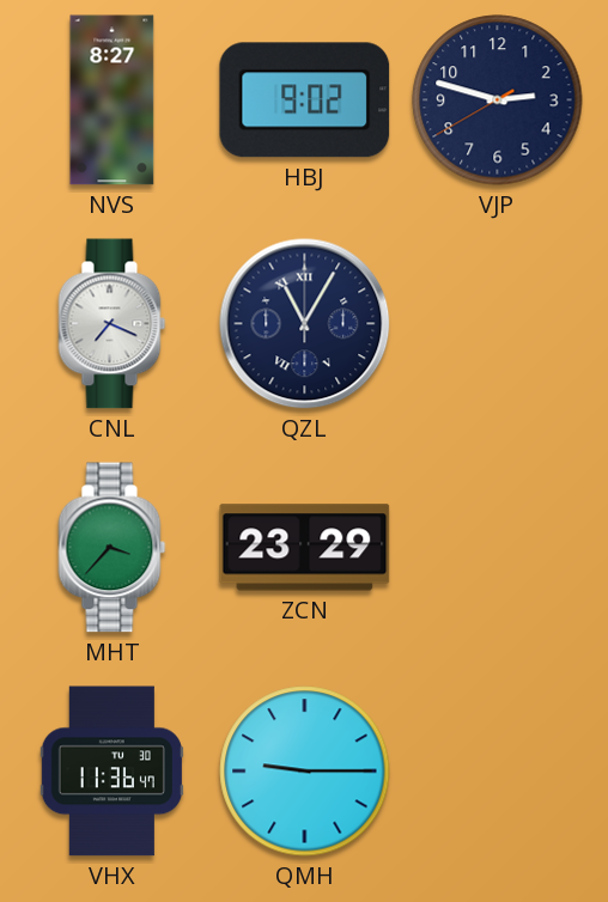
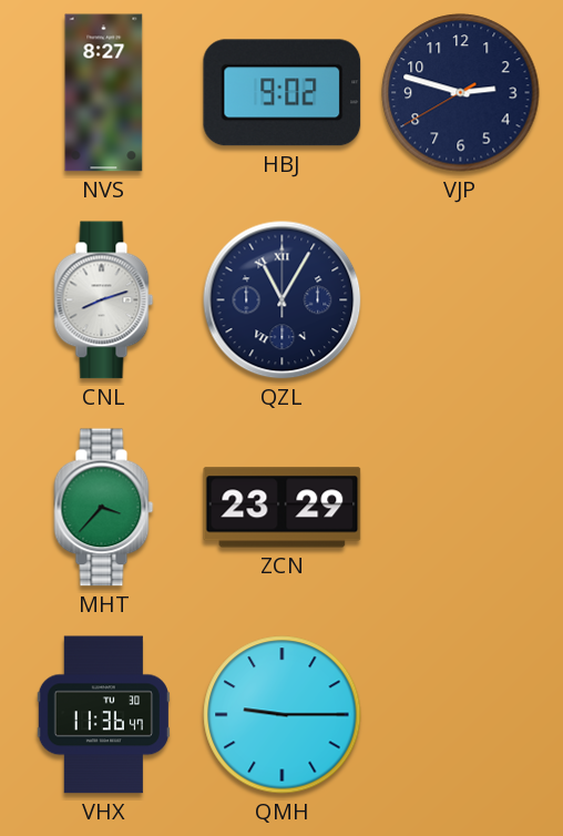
CNL: 7:19 -> 8:12 (104, 300)
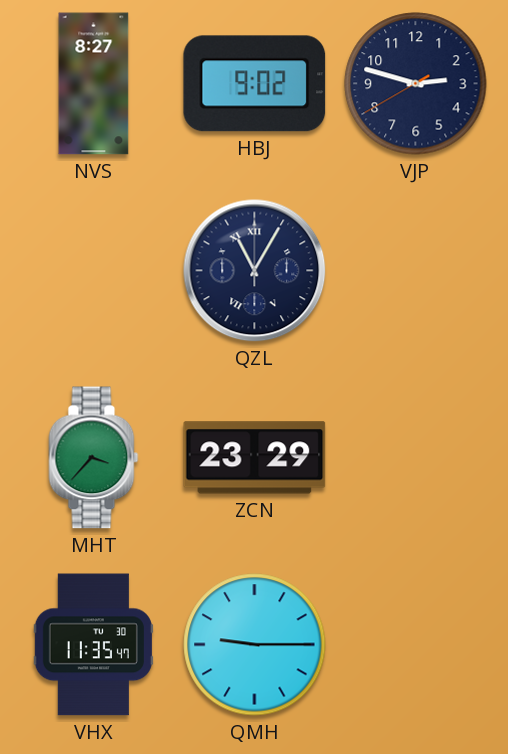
CNL: 8:12 -> none (104, 300)
VHX: 11:36 -> 11:35 (93, 645)
